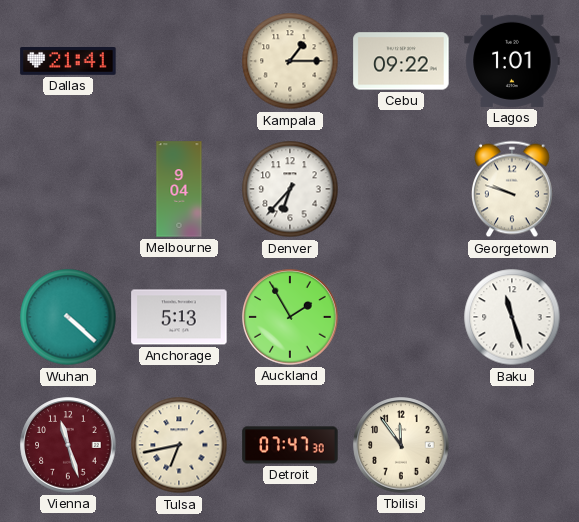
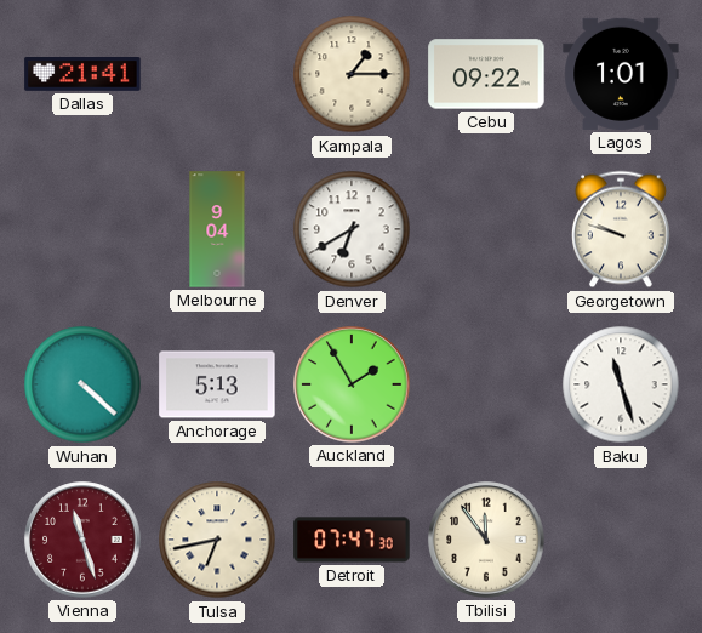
Denver: 6:37 -> 6:40 (352, 229)
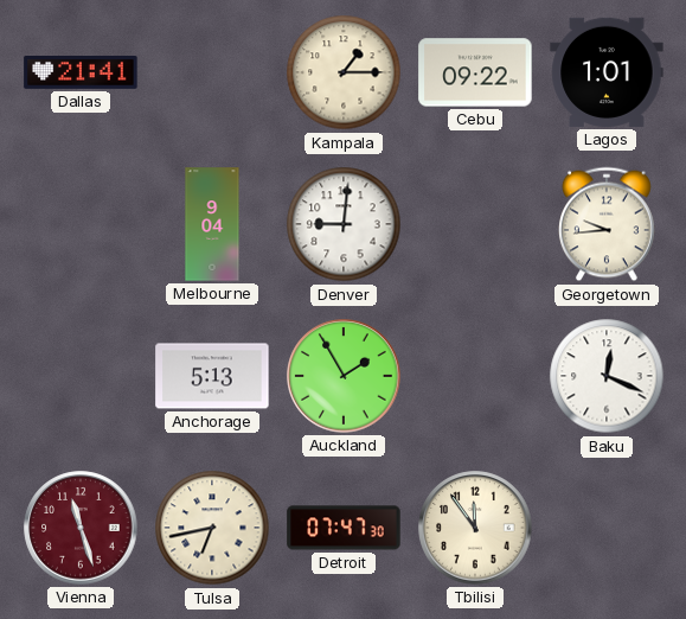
Denver: 6:40 -> 9:01 (344, 224)
Georgetown: 9:48 -> 9:44 (608, 224)
Wuhan: 4:22 -> none (82, 384)
Baku: 11:27 -> 12:19 (607, 376)
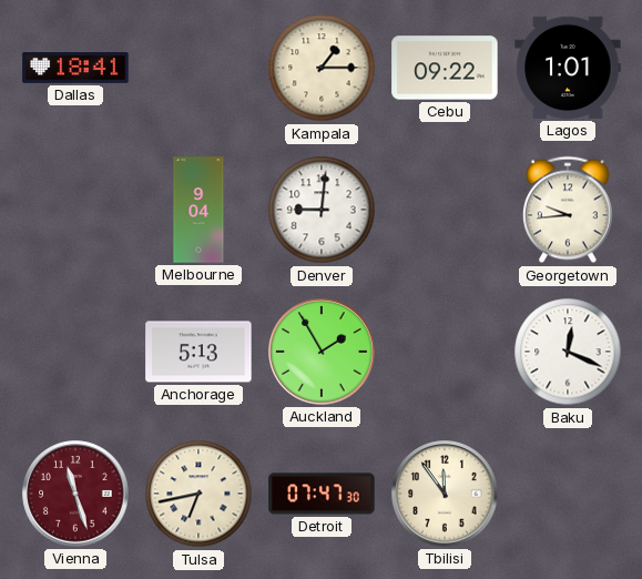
Dallas: 21:41 -> 18:41 (75, 69)
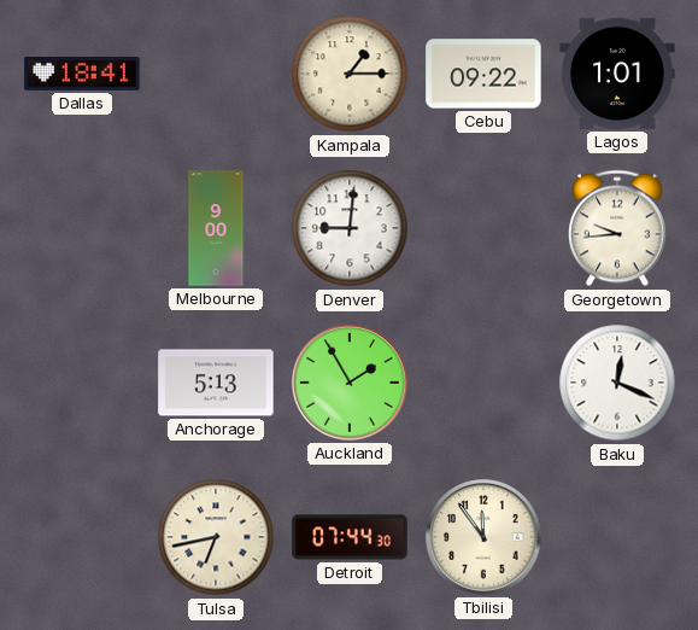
Melbourne: 9:04 -> 9:00 (216, 228)
Vienna: 11:27 -> none (75, 494)
Detroit: 07:47 -> 07:44 (350, 537)
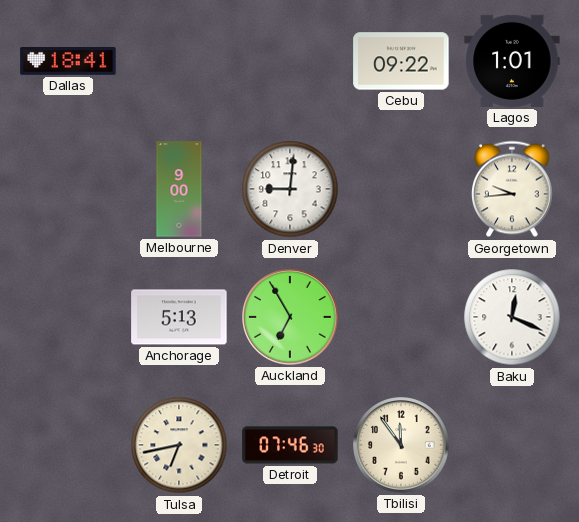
Kampala: 1:15 -> none (350, 74)
Auckland: 1:55 -> 6:55 (290, 317)
Detroit: 07:44 -> 07:46 (290, 445)
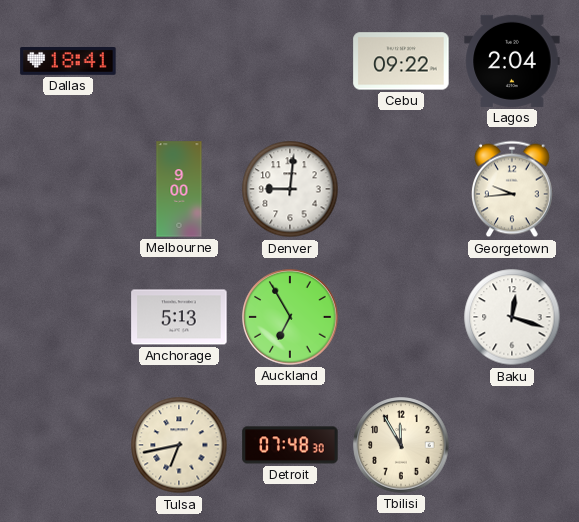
Lagos: 1:01 -> 2:04 (512, 61)
Baku: 12:19 -> 12:18 (512, 317)
Detroit: 07:46 -> 07:48 (290, 445)
Tbilisi: 11:54 -> 11:55 (401, 445)
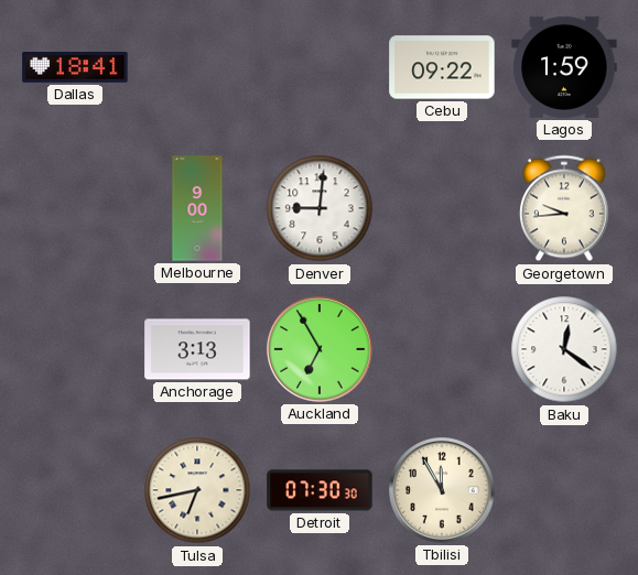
Lagos: 2:04 -> 1:59 (564, 67)
Anchorage: 5:13 -> 3:13 (197, 349)
Baku: 12:18 -> 12:21 (564, 349)
Detroit: 07:48 -> 07:30 (320, 490)
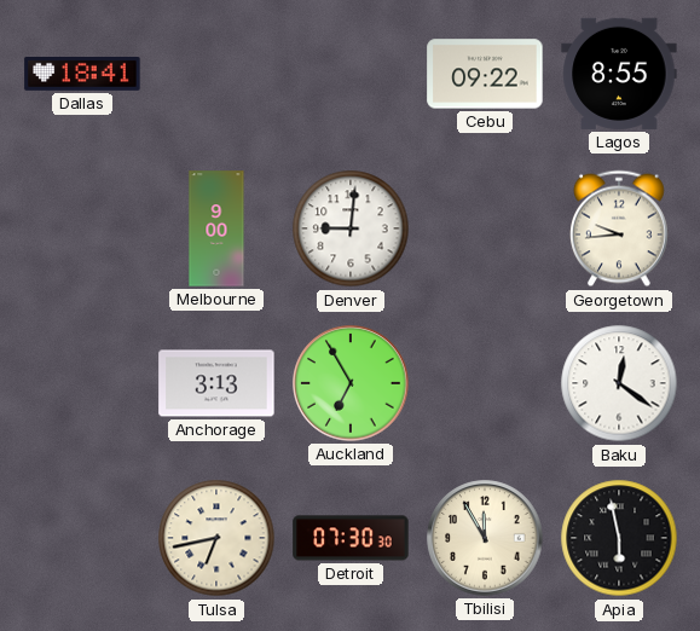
Lagos: 1:59 -> 8:55 (619, 74)
Apia: none -> 5:58 (619, 538)
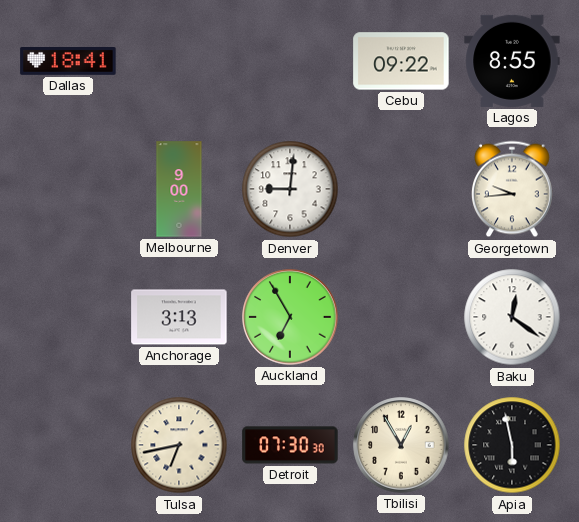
Tbilisi: 11:55 -> 12:55 (401, 445)
